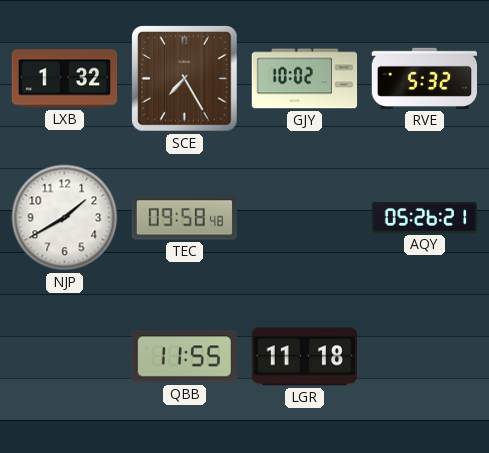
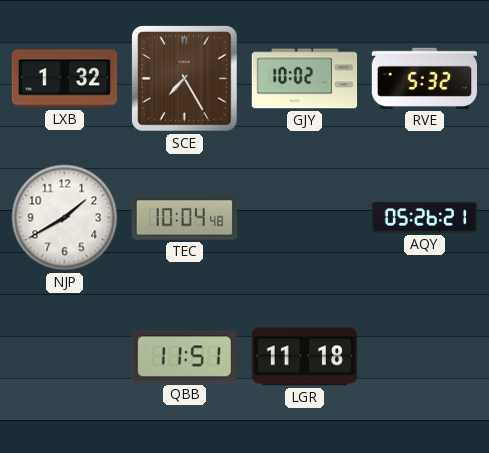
TEC: 09:58 -> 10:04 (185, 218)
QBB: 11:55 -> 11:51 (184, 357)
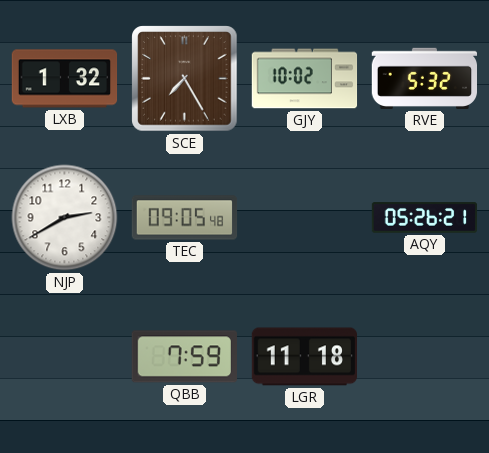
NJP: 1:40 -> 2:40 (65, 218)
TEC: 10:04 -> 09:05 (185, 218)
QBB: 11:51 -> 7:59 (184, 357)
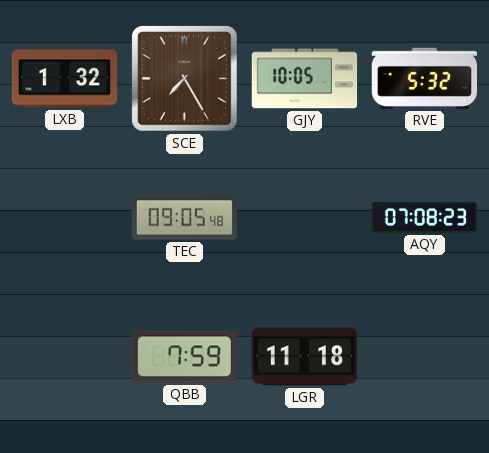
GJY: 10:02 -> 10:05 (305, 79)
NJP: 2:40 -> none (65, 218)
AQY: 05:26 -> 07:08 (425, 218)
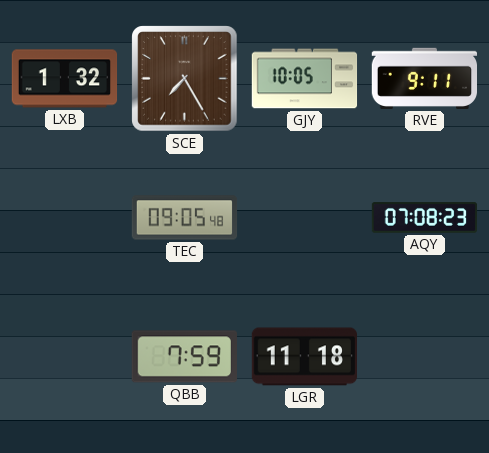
RVE: 5:32 -> 9:11 (425, 78)
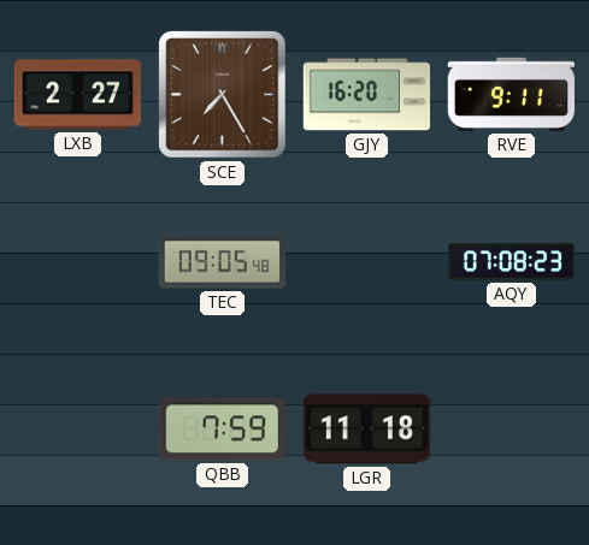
LXB: 1:32 -> 2:27 (78, 95)
GJY: 10:05 -> 16:20 (367, 95)
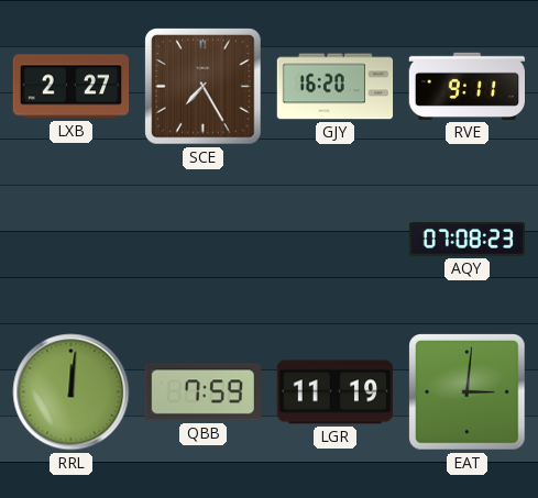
TEC: 09:05 -> none (223, 262)
RRL: none -> 12:01 (72, 392)
LGR: 11:18 -> 11:19 (336, 392)
EAT: none -> 3:01 (468, 392)
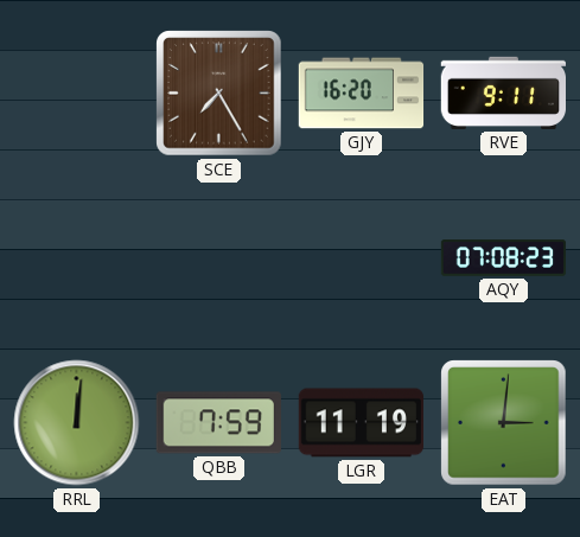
LXB: 2:27 -> none (72, 87)
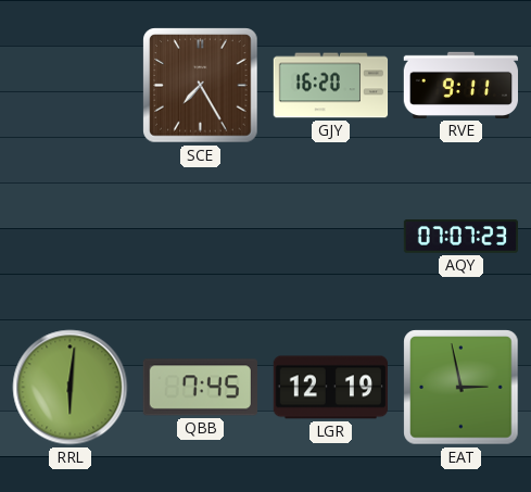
AQY: 07:08 -> 07:07 (462, 237)
RRL: 12:01 -> 6:01 (71, 388)
QBB: 7:59 -> 7:45 (200, 388)
LGR: 11:19 -> 12:19 (331, 388)
EAT: 3:01 -> 2:58 (462, 388)
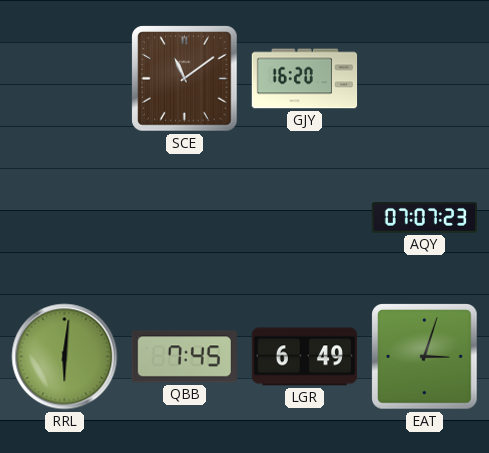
SCE: 7:25 -> 11:09 (185, 79)
RVE: 9:11 -> none (462, 85)
LGR: 12:19 -> 6:49 (305, 357)
EAT: 2:58 -> 3:03 (425, 357)
